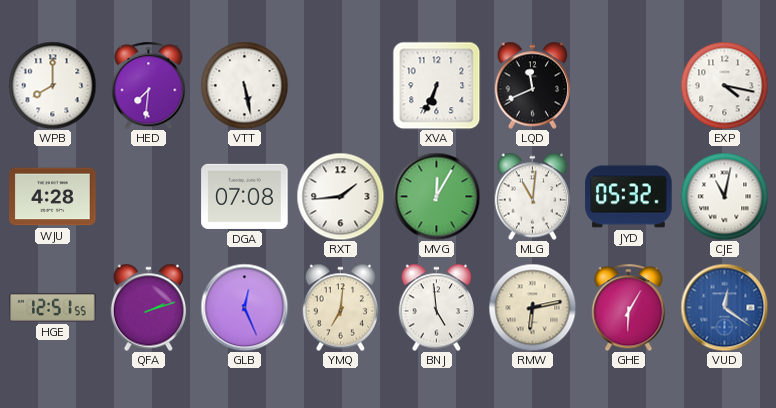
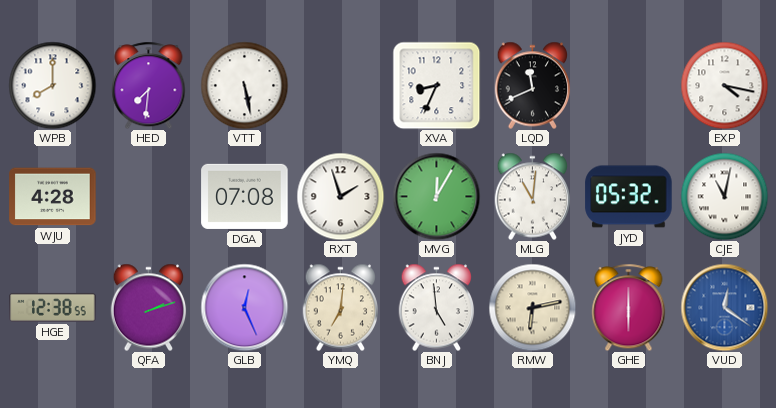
XVA: 6:34 -> 8:34 (436, 85)
RXT: 1:44 -> 1:57 (340, 196)
HGE: 12:51 -> 12:38 (53, 307)
GHE: 6:05 -> 6:00 (629, 307)
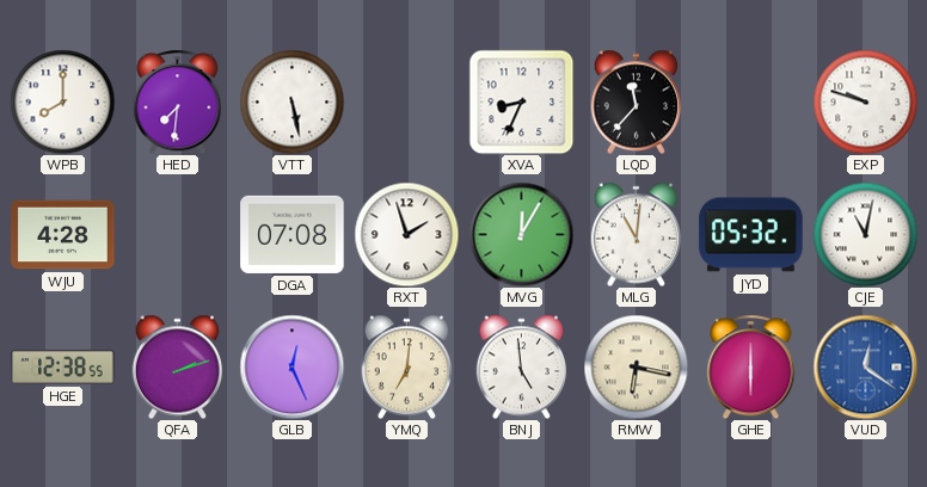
LQD: 11:41 -> 11:37 (637, 101)
EXP: 4:17 -> 9:48 (865, 101)
RMW: 6:13 -> 6:17 (636, 366)
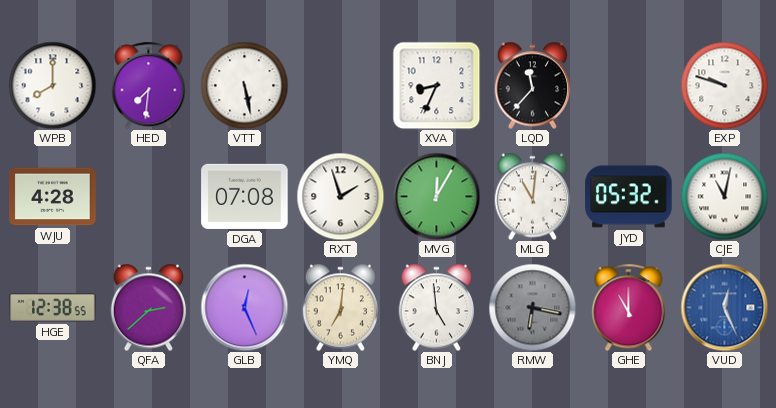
QFA: 2:12 -> 2:38 (149, 307)
RMW dial: cream -> grey (532, 307)
GHE: 6:00 -> 11:00 (629, 307)
VUD: 12:21 -> 12:26 (724, 307)
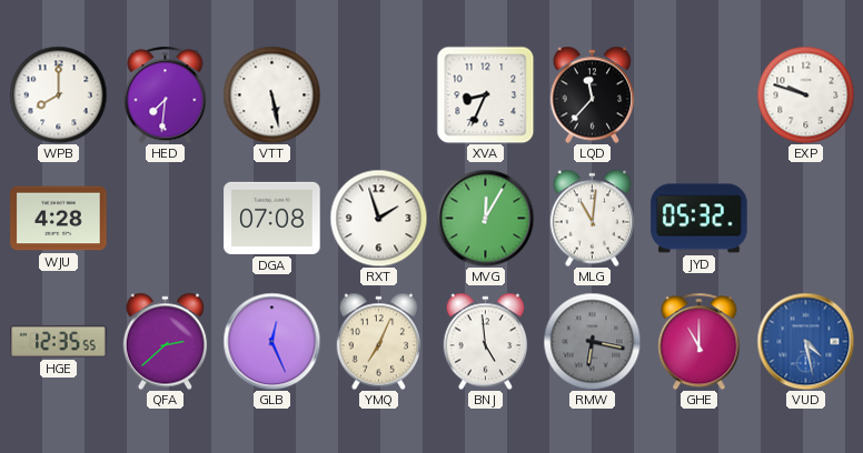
CJE: 11:02 -> none (724, 196)
HGE: 12:38 -> 12:35 (59, 341)
YMQ: 7:01 -> 7:04 (379, 341)
VUD: 12:26 -> 4:28 (805, 341)
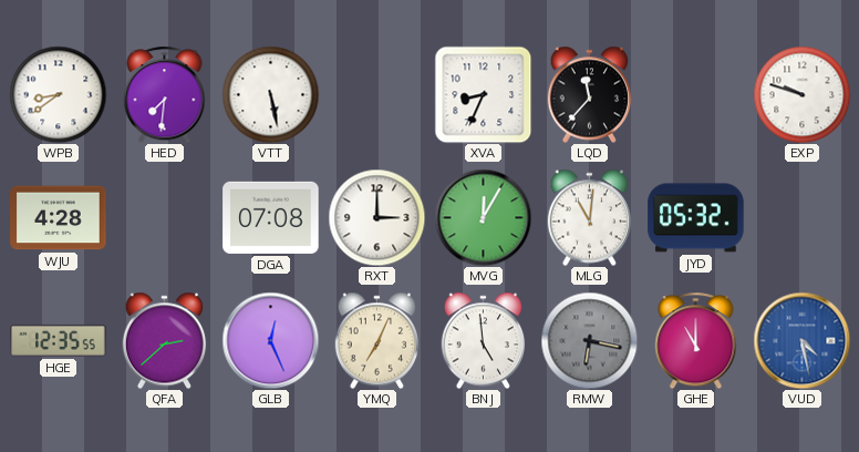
WPB: 8:00 -> 8:39 (58, 94)
RXT: 1:57 -> 3:00 (376, 217)
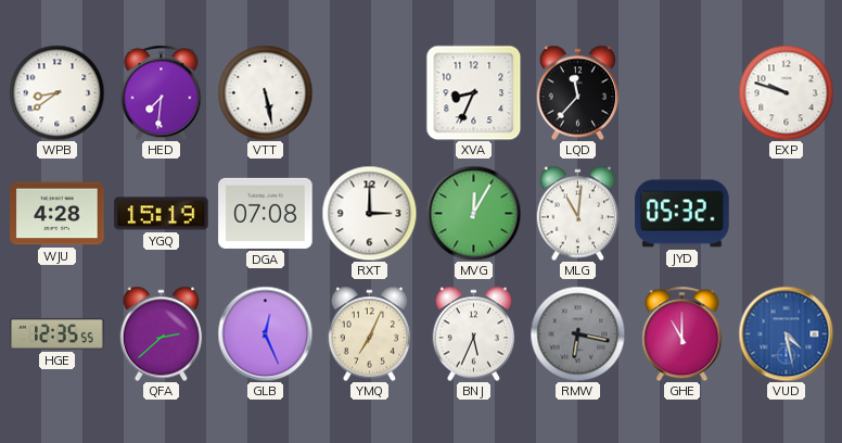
YGQ: none -> 15:19 (162, 214)
BNJ: 4:59 -> 5:34 (474, 333)
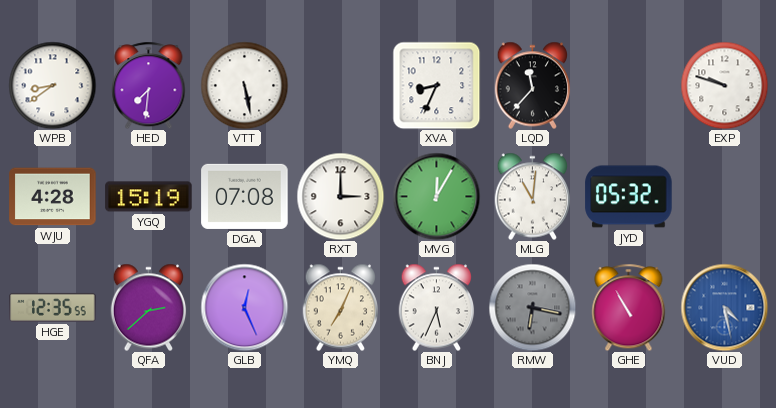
GHE: 11:00 -> 10:55 (629, 307)
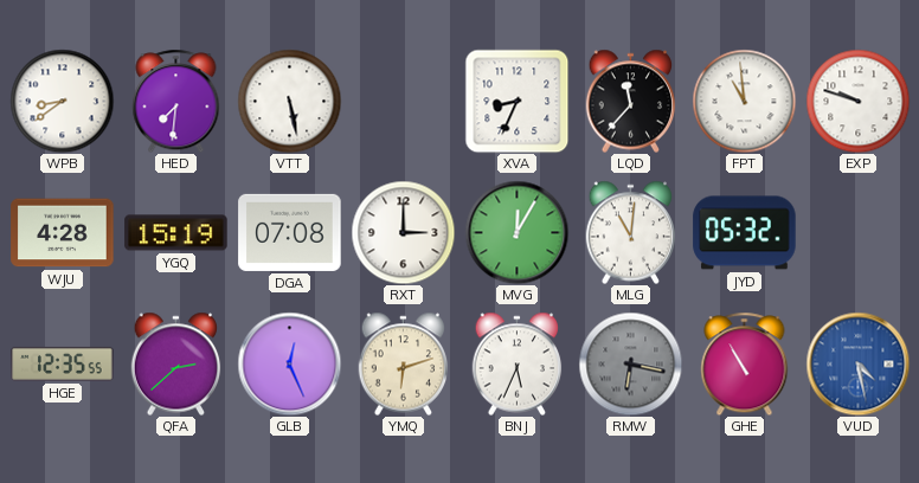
FPT: none -> 10:59 (744, 101)
YMQ: 7:04 -> 6:12 (404, 363)
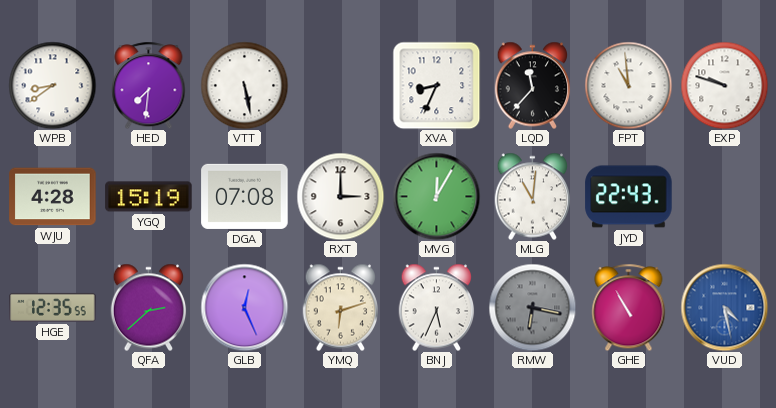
JYD: 05:32 -> 22:43 (629, 197)
